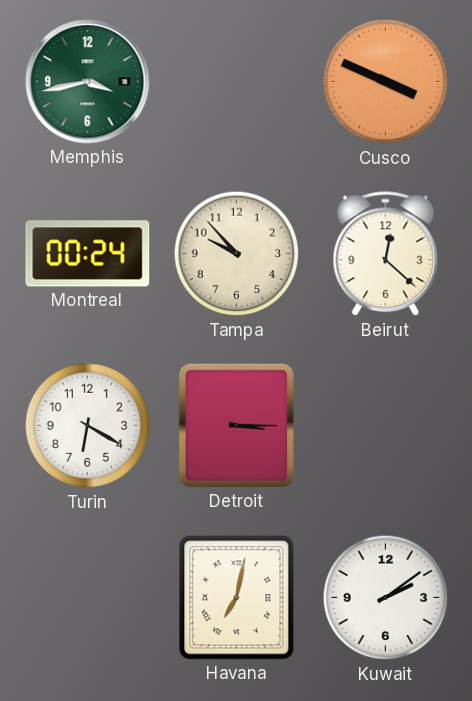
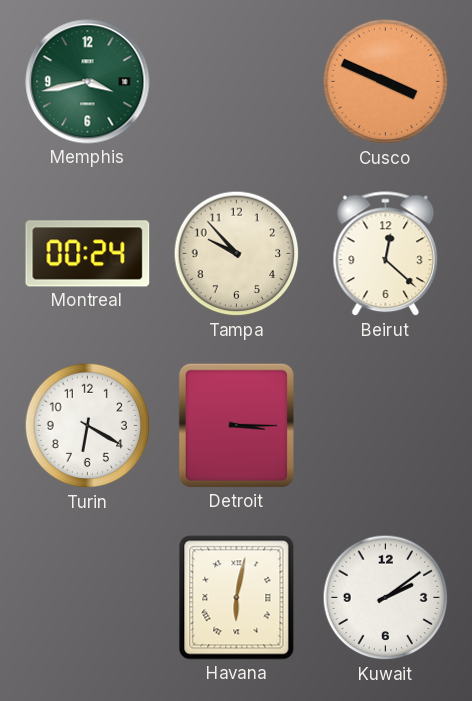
Havana: 7:02 -> 6:02 (237, 598)
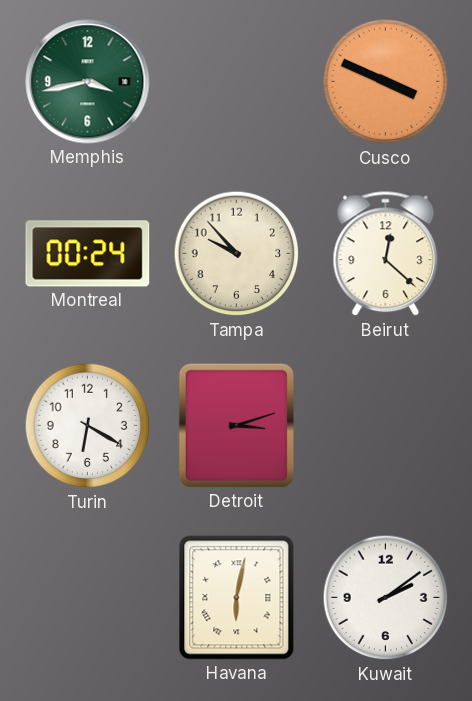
Detroit: 3:15 -> 3:12 (236, 425)
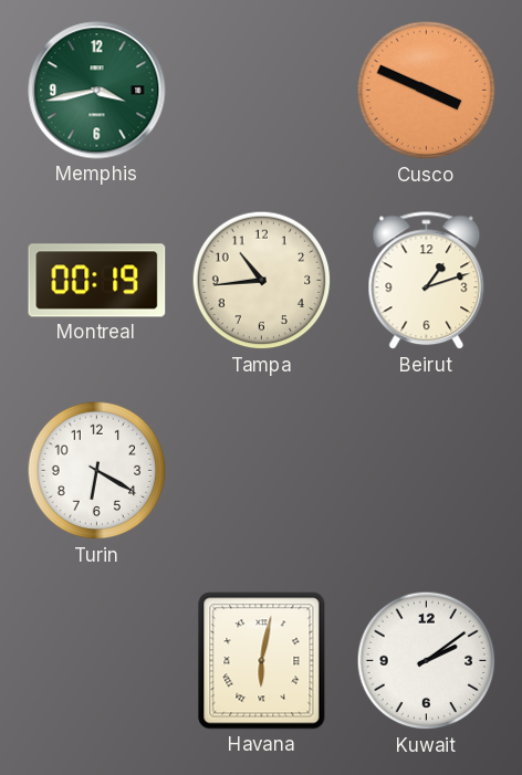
Montreal: 00:24 -> 00:19 (97, 281)
Tampa: 9:53 -> 10:44 (262, 281)
Beirut: 12:22 -> 1:12 (427, 281)
Detroit: 3:12 -> none (236, 425)
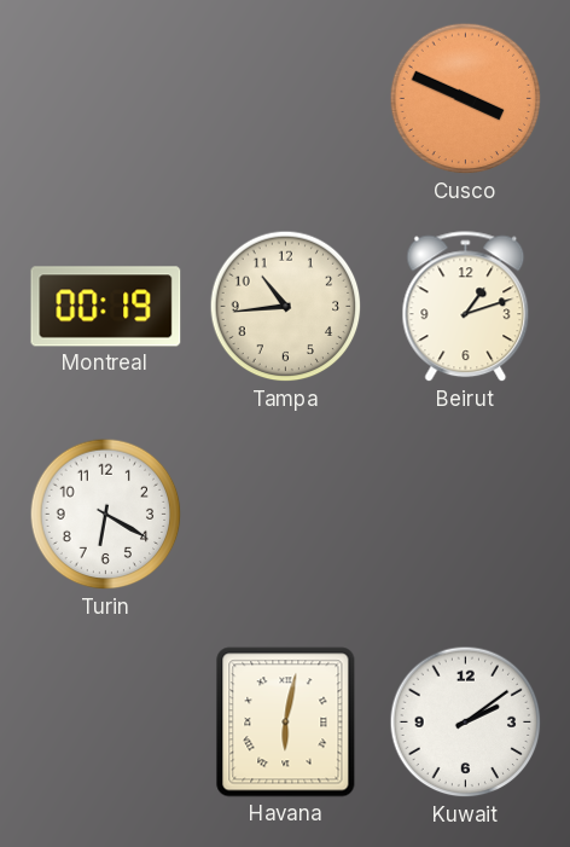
Memphis: 3:43 -> none (97, 91)
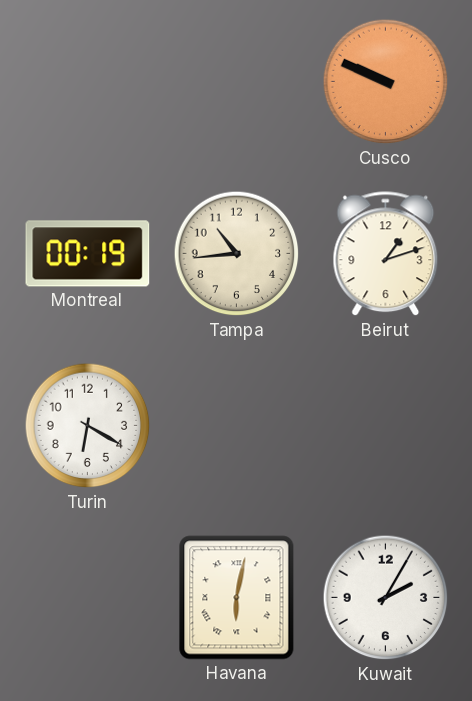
Cusco: 3:49 -> 9:49 (386, 82)
Kuwait: 2:09 -> 2:05 (386, 598)
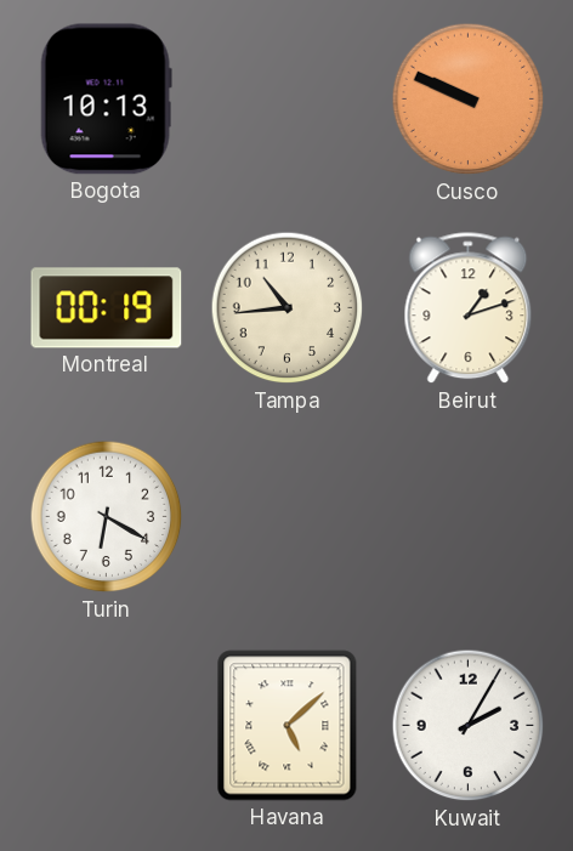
Bogota: none -> 10:13 (106, 100)
Havana: 6:02 -> 5:08 (288, 726)
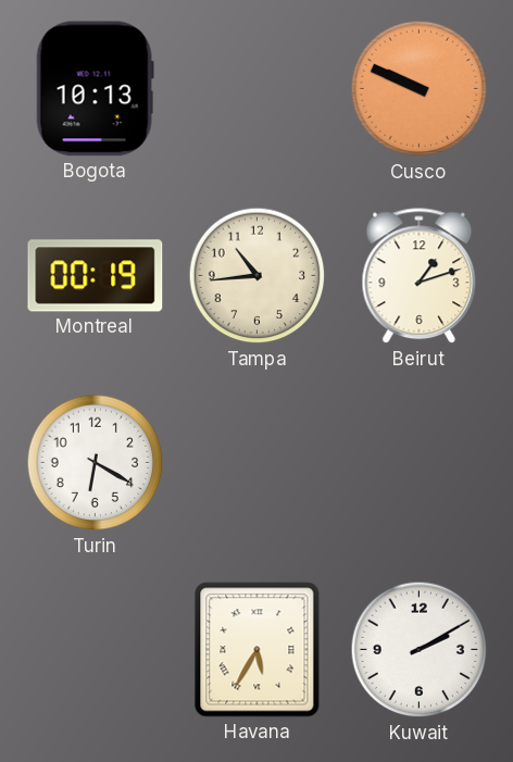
Havana: 5:08 -> 5:35 (258, 650)
Kuwait: 2:05 -> 2:10 (420, 650)
